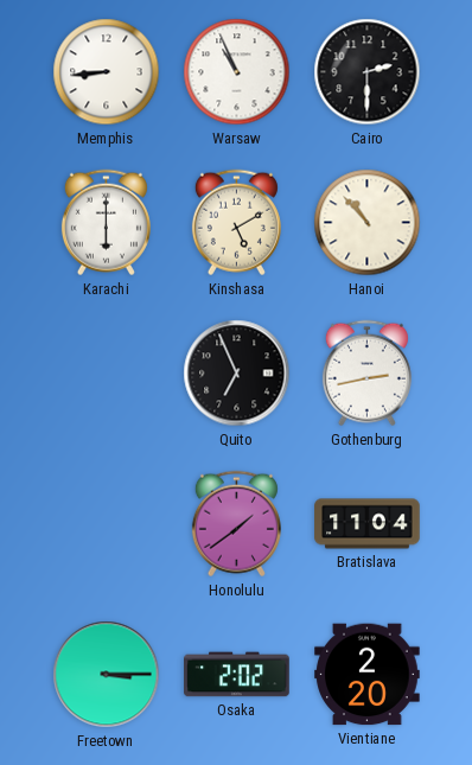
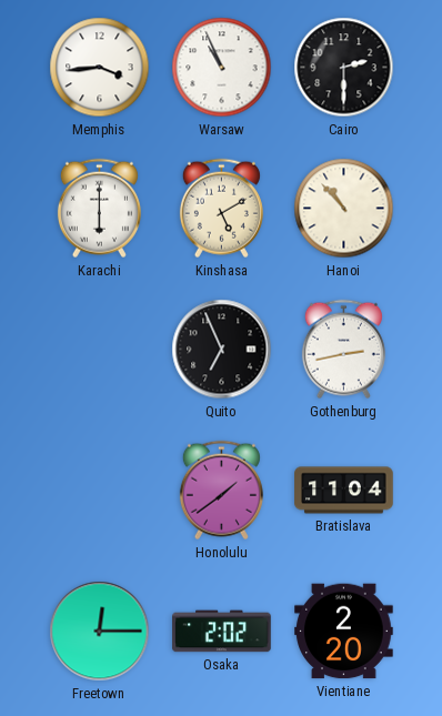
Memphis: 8:44 -> 3:44 (100, 68)
Freetown: 3:15 -> 12:15 (100, 632)
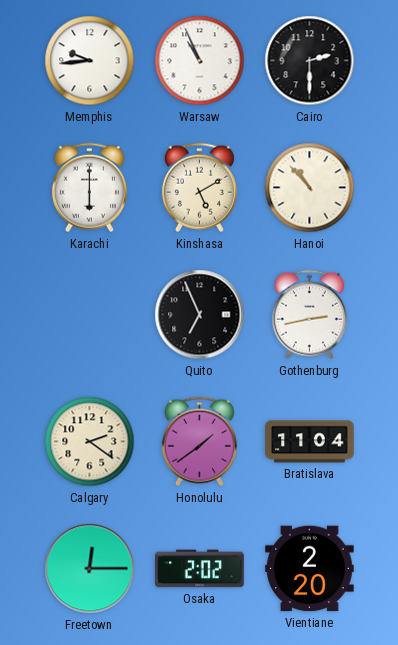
Memphis: 3:44 -> 9:44 (90, 61)
Calgary: none -> 2:21 (90, 442)
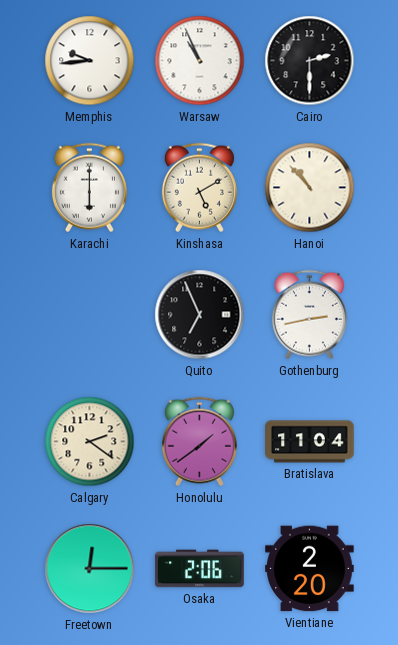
Osaka: 2:02 -> 2:06 (200, 569)
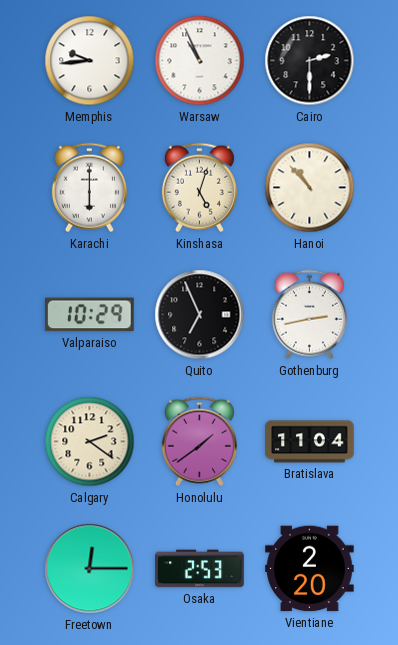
Kinshasa: 5:10 -> 5:03 (199, 188)
Valparaiso: none -> 10:29 (89, 315)
Osaka: 2:06 -> 2:53 (200, 569)
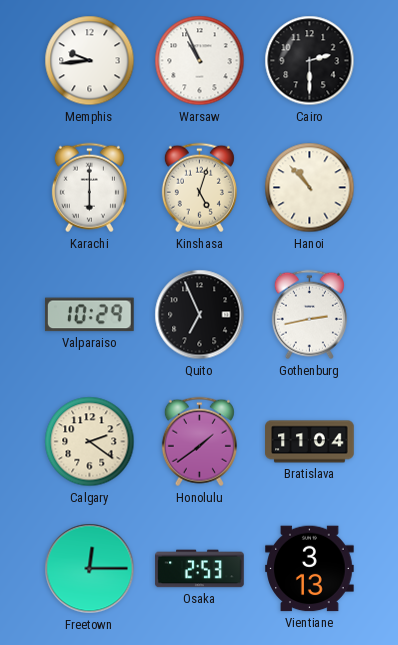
Vientiane: 2:20 -> 3:13 (310, 569)
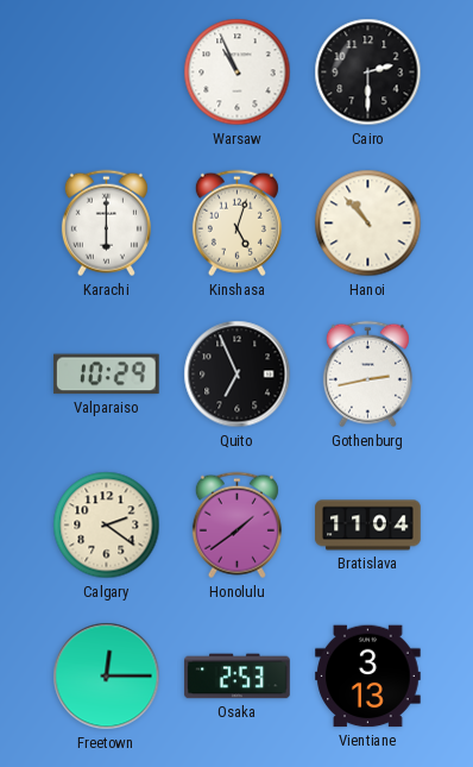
Memphis: 9:44 -> none (90, 61)
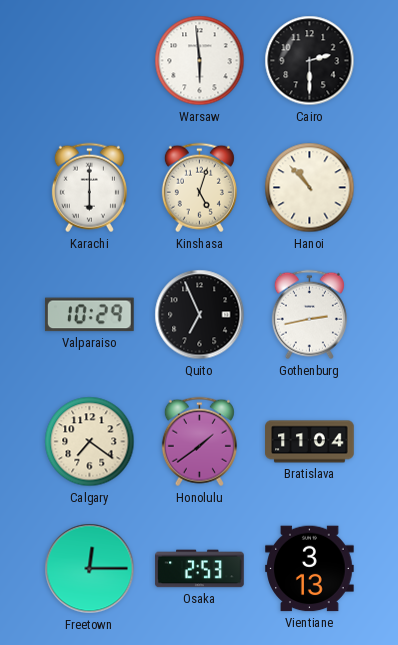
Warsaw: 10:56 -> 5:59 (200, 61)
Calgary: 2:21 -> 7:21 (90, 442)
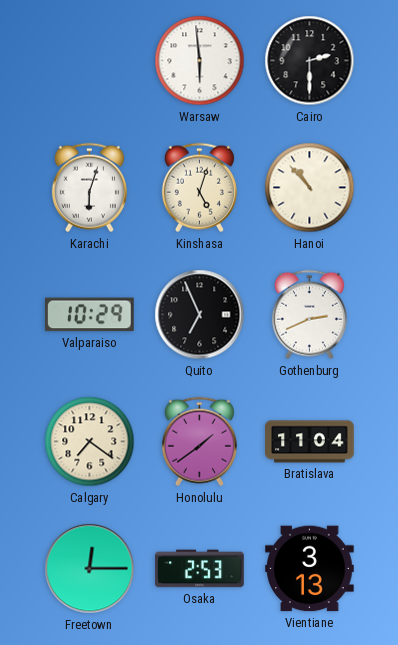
Karachi: 6:00 -> 6:03 (89, 188)
Gothenburg: 2:43 -> 2:41 (309, 315)
